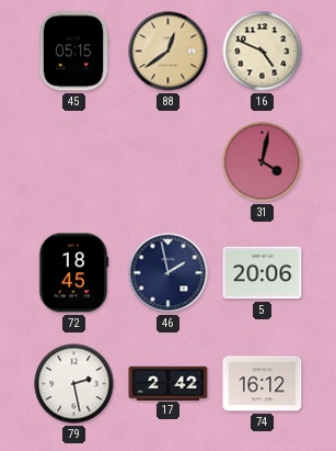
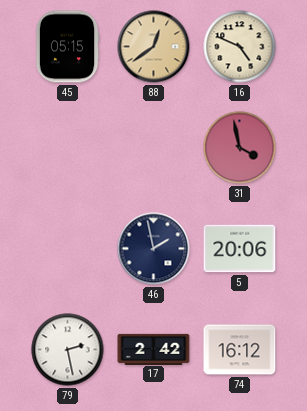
31: 4:02 -> 3:58 (240, 148)
72: 18:45 -> none (73, 273)
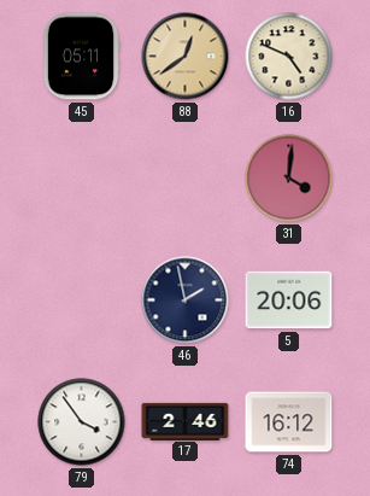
45: 05:15 -> 05:11 (81, 57)
31: 3:58 -> 4:01 (289, 179)
79: 2:28 -> 3:54 (82, 422)
17: 2:42 -> 2:46 (186, 421)
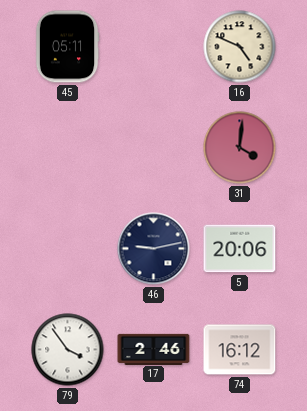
88: 12:39 -> none (186, 57)
46: 1:58 -> 9:13 (154, 249)
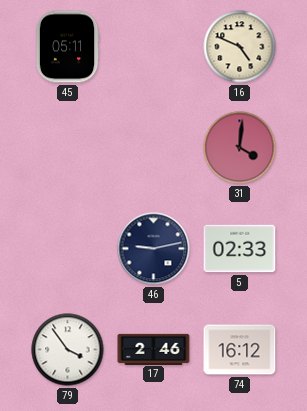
5: 20:06 -> 02:33 (240, 249)
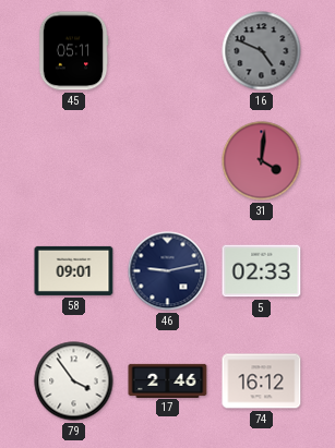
16 dial: cream -> grey (262, 51)
58: none -> 09:01 (74, 270)
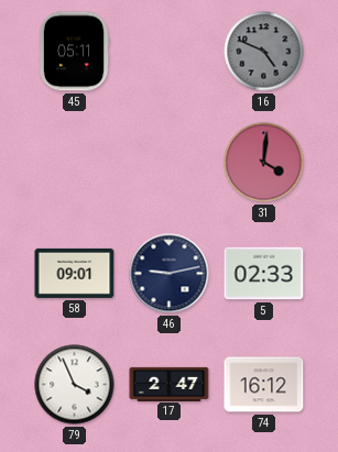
79: 3:54 -> 3:56 (75, 385)
17: 2:46 -> 2:47 (170, 384)
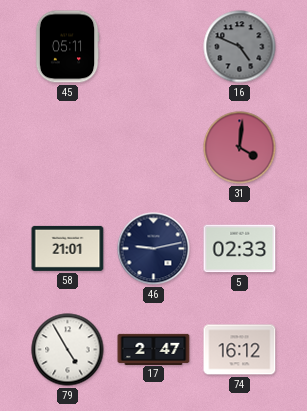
58: 09:01 -> 21:01 (68, 248)
79: 3:56 -> 4:55 (68, 350)
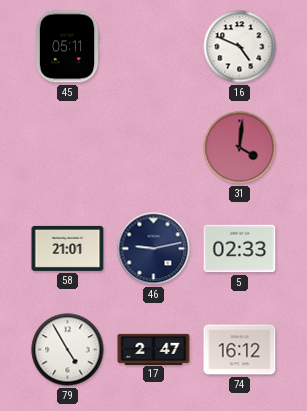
16 dial: grey -> white (240, 47)
